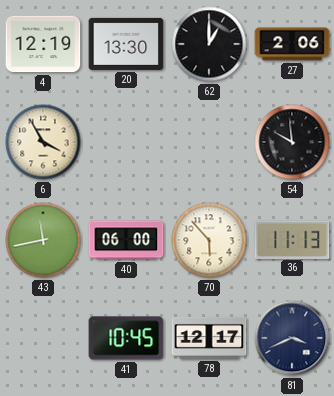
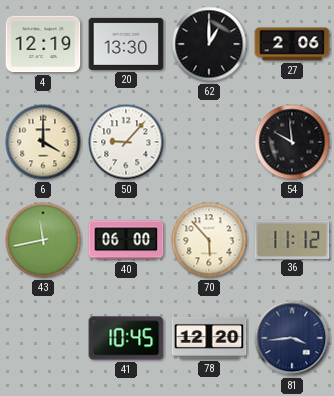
6: 3:55 -> 4:00 (43, 142)
50: none -> 9:07 (126, 142)
36: 11:13 -> 11:12 (292, 239)
78: 12:17 -> 12:20 (209, 338)
81: 3:41 -> 3:44 (292, 338)
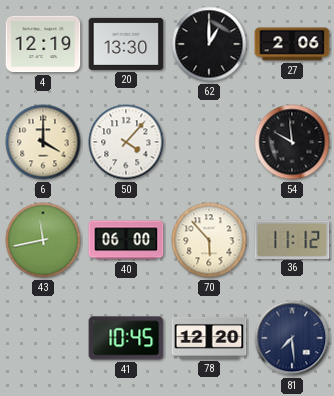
50: 9:07 -> 4:07 (126, 142)
81: 3:44 -> 7:29 (292, 338)
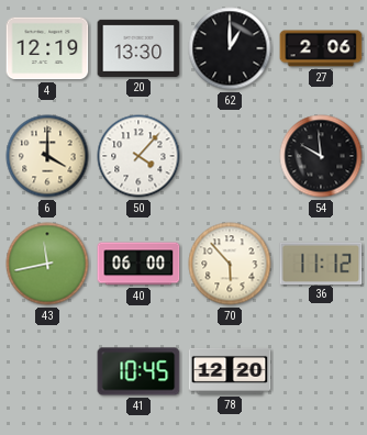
81: 7:29 -> none (292, 338)
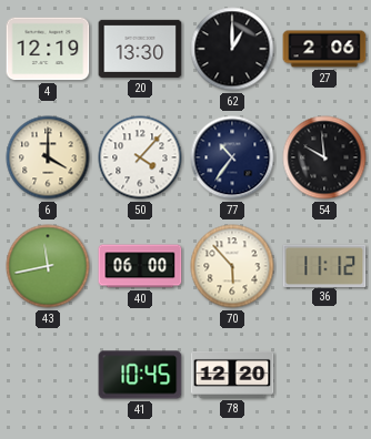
77: none -> 10:36 (232, 157)
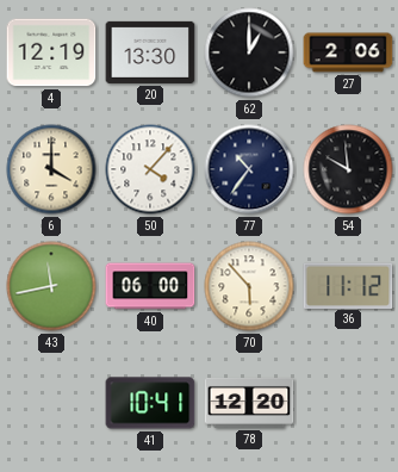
41: 10:45 -> 10:41 (150, 403)
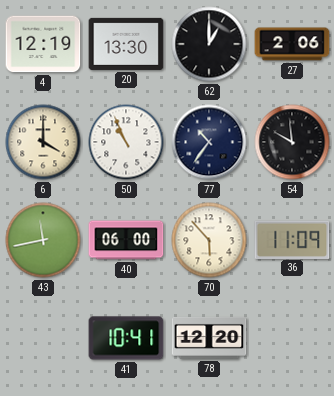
50: 4:07 -> 10:56 (126, 142)
36: 11:12 -> 11:09 (292, 239)
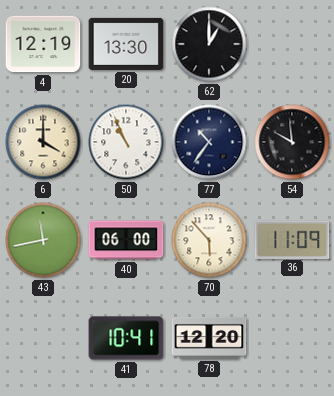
27: 2:06 -> none (292, 44)
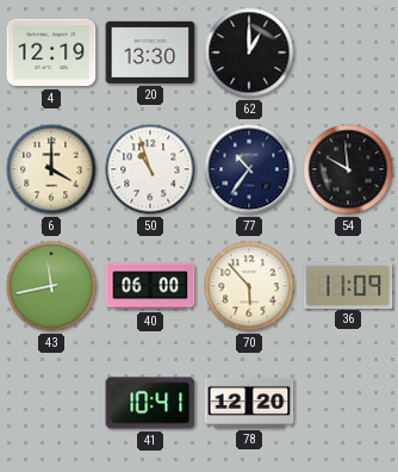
50: 10:56 -> 10:57 (150, 169)
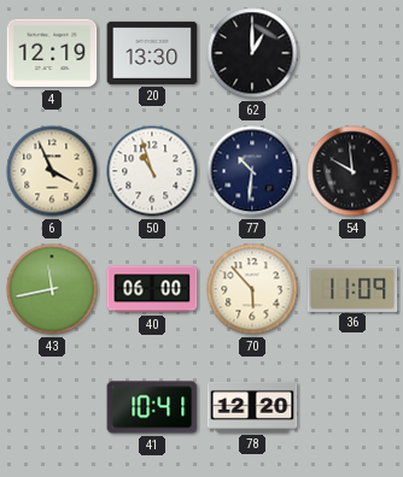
6: 4:00 -> 3:56 (52, 171)
77: 10:36 -> 10:31 (252, 171)
